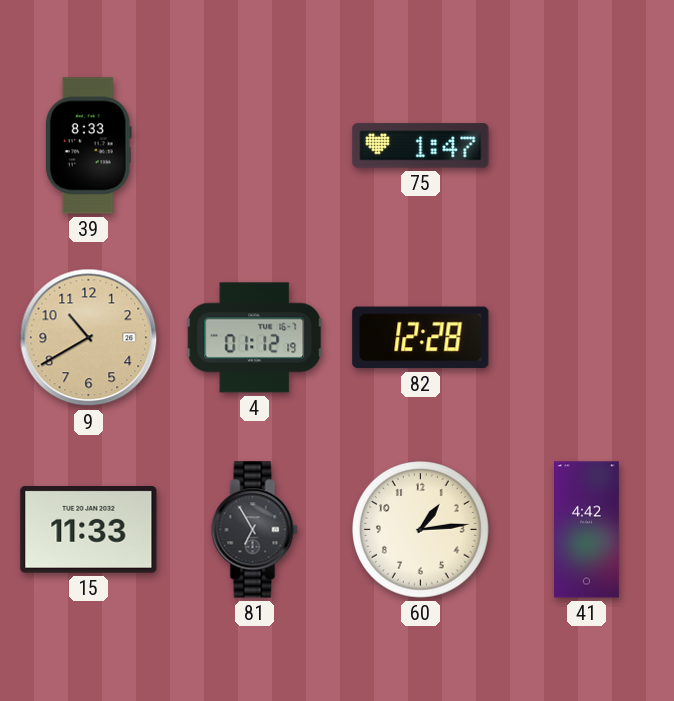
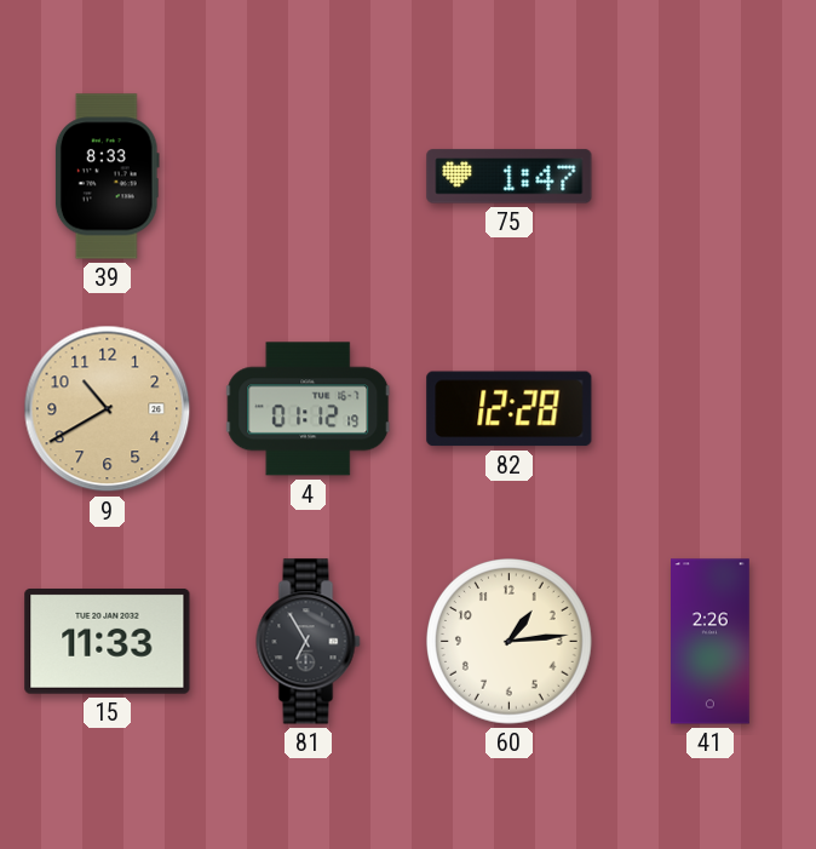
41: 4:42 -> 2:26 (711, 642)
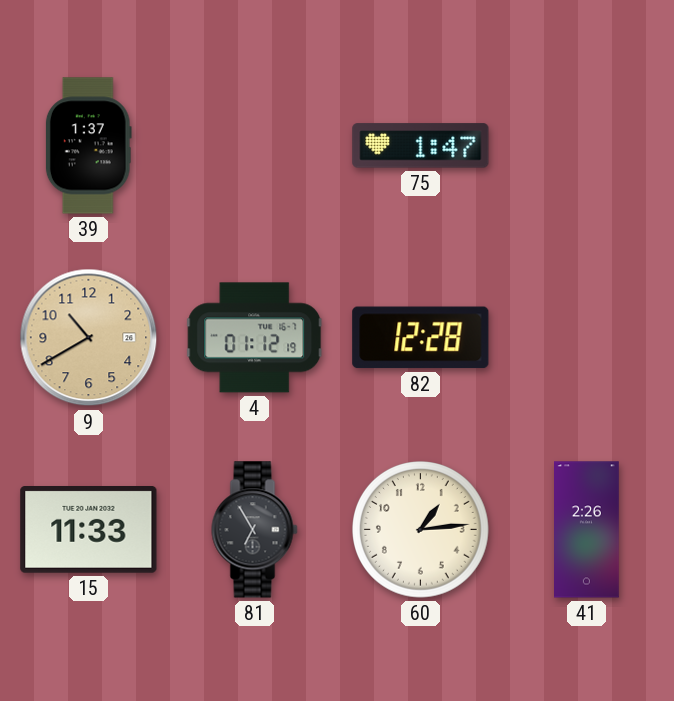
39: 8:33 -> 1:37 (88, 146)
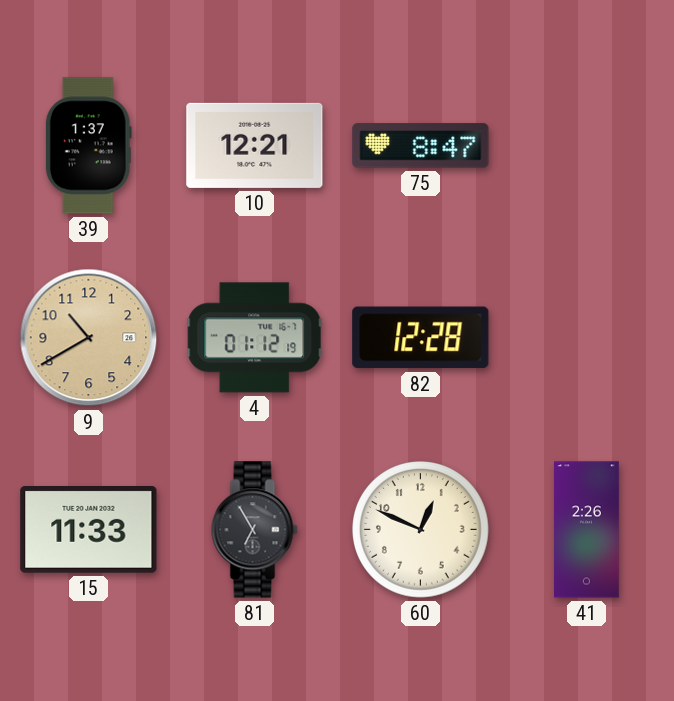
10: none -> 12:21 (255, 145)
75: 1:47 -> 8:47 (421, 146)
60: 1:14 -> 12:49 (421, 530)
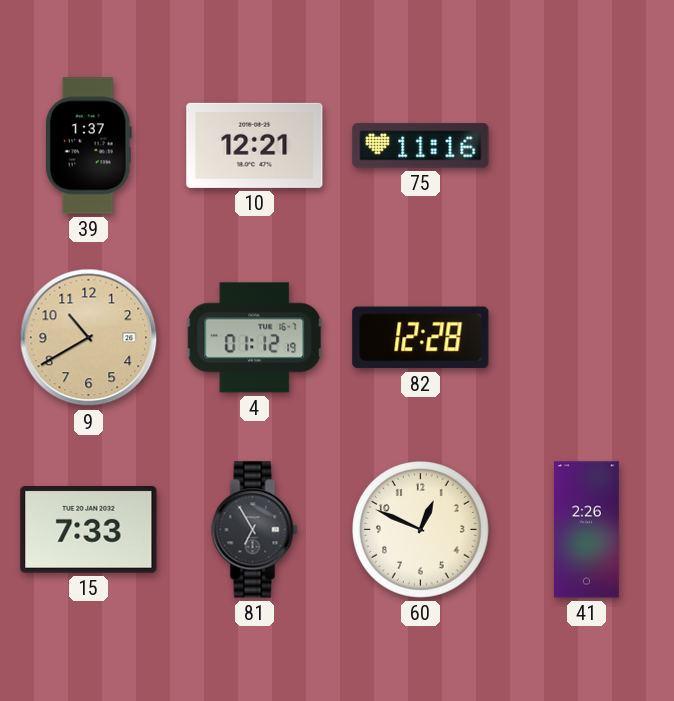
75: 8:47 -> 11:16 (421, 146)
15: 11:33 -> 7:33 (89, 530)
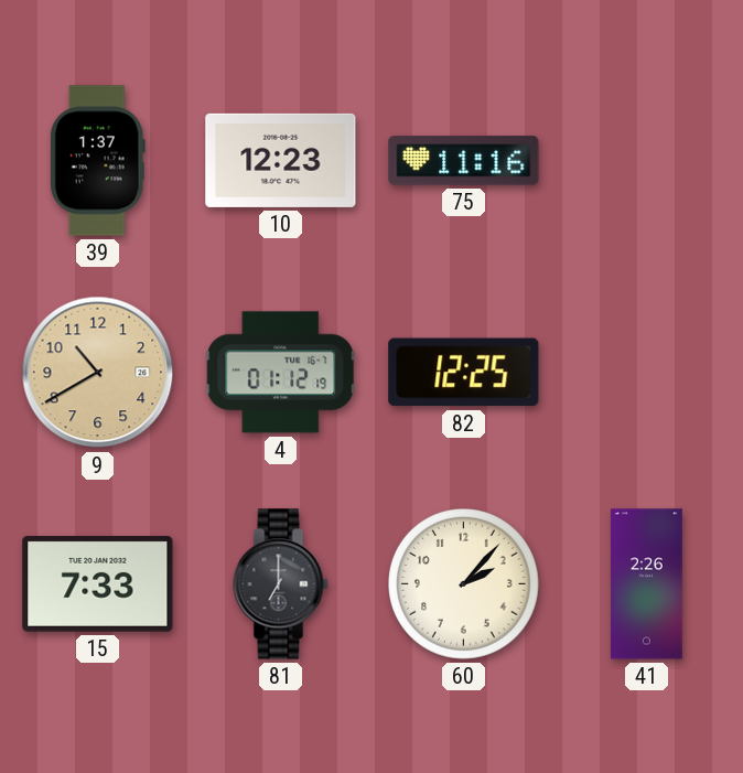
10: 12:21 -> 12:23 (281, 160)
82: 12:28 -> 12:25 (464, 373)
81: 6:55 -> 7:00 (281, 584)
60: 12:49 -> 2:07 (464, 584)
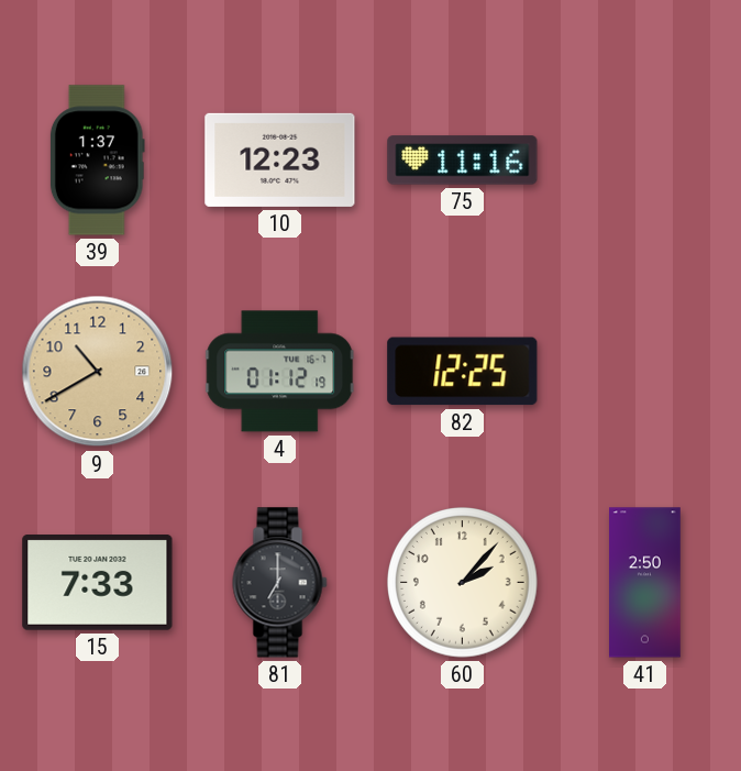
41: 2:26 -> 2:50 (645, 583)
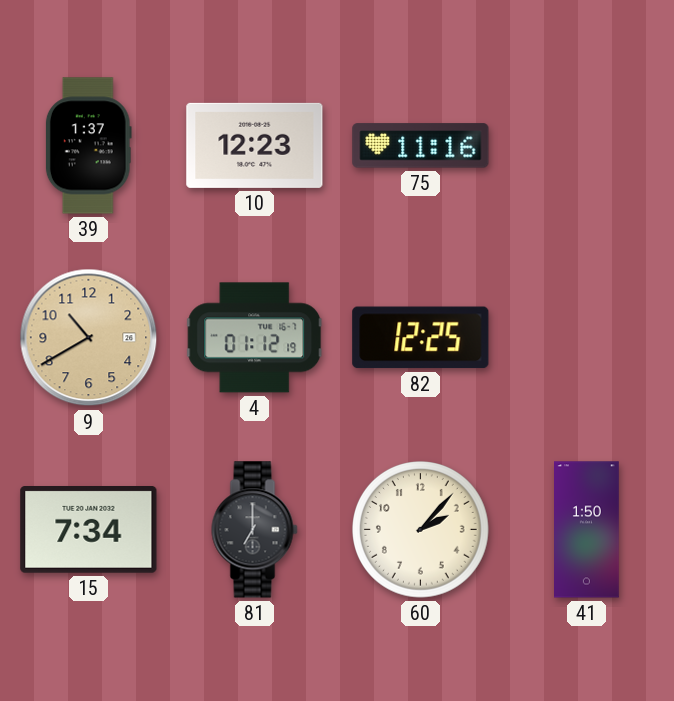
15: 7:33 -> 7:34 (89, 530)
41: 2:50 -> 1:50 (587, 530)
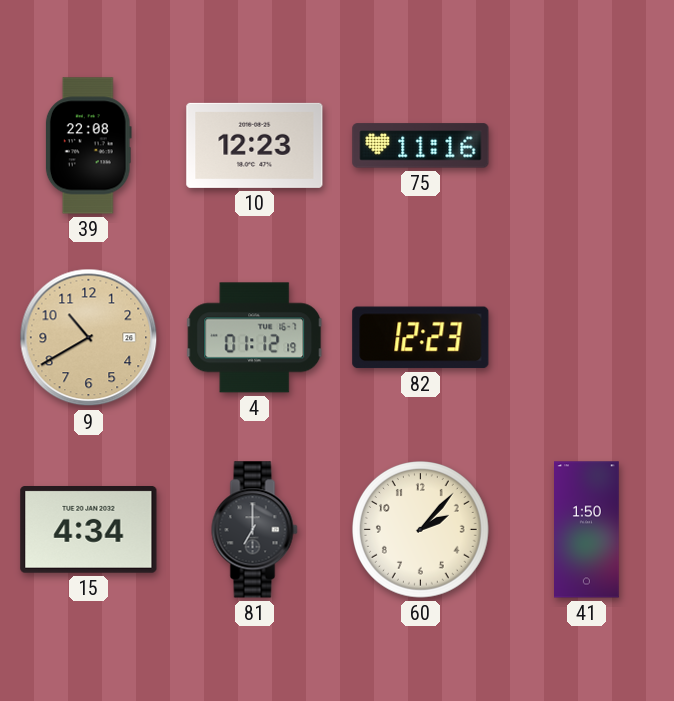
39: 1:37 -> 22:08 (88, 146)
82: 12:25 -> 12:23 (421, 338)
15: 7:34 -> 4:34 (89, 530)
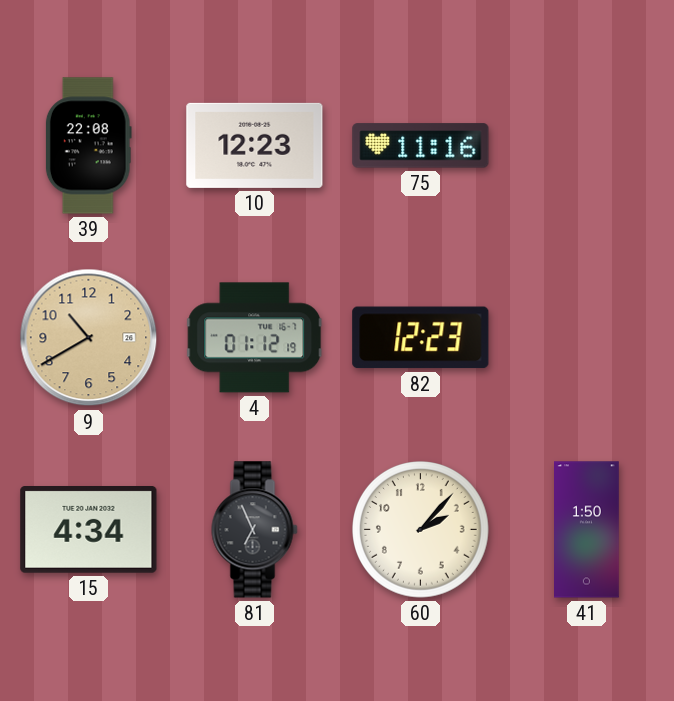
81: 7:00 -> 6:56 (255, 530)
